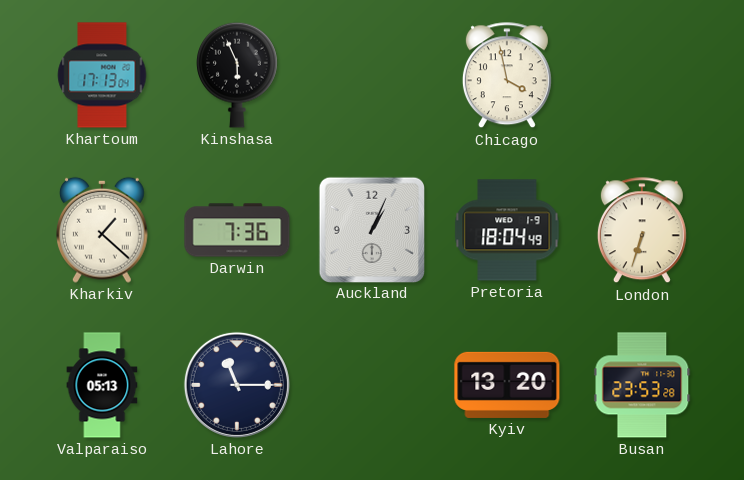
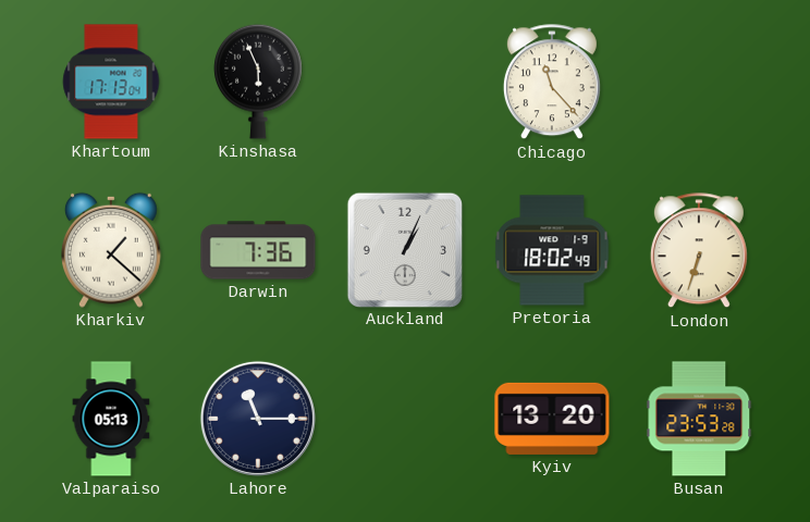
Chicago: 3:58 -> 11:23 (552, 83)
Pretoria: 18:04 -> 18:02 (552, 250)
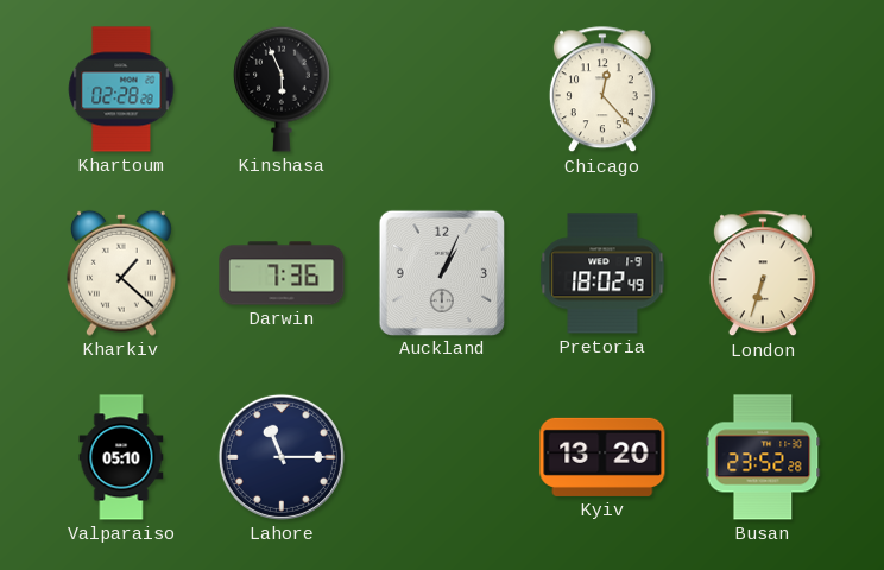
Khartoum: 17:13 -> 02:28 (121, 89)
Chicago: 11:23 -> 12:23 (602, 90)
Valparaiso: 05:13 -> 05:10 (121, 457)
Busan: 23:53 -> 23:52 (763, 457)
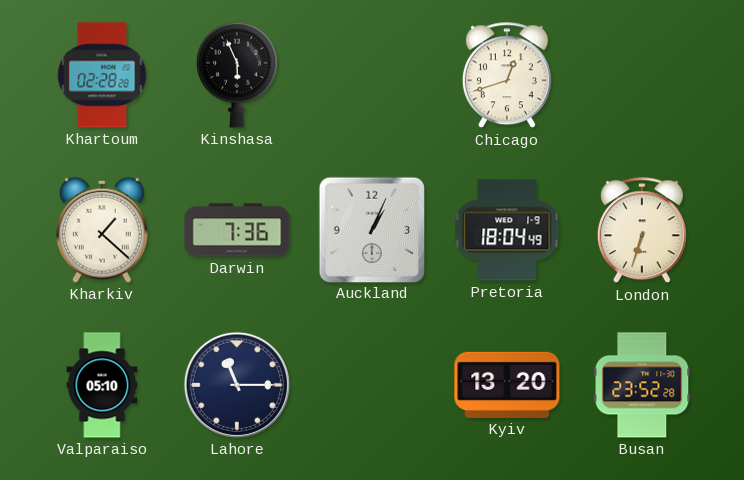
Chicago: 12:23 -> 12:42 (507, 76)
Pretoria: 18:02 -> 18:04 (507, 230)
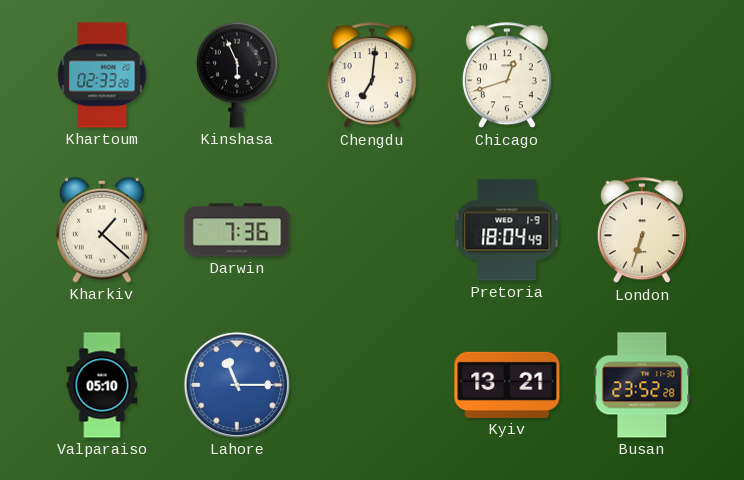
Khartoum: 02:28 -> 02:33 (102, 75)
Chengdu: none -> 7:01 (372, 76)
Auckland: 1:04 -> none (371, 229)
Lahore dial: navy -> blue (237, 385)
Kyiv: 13:20 -> 13:21 (507, 385)
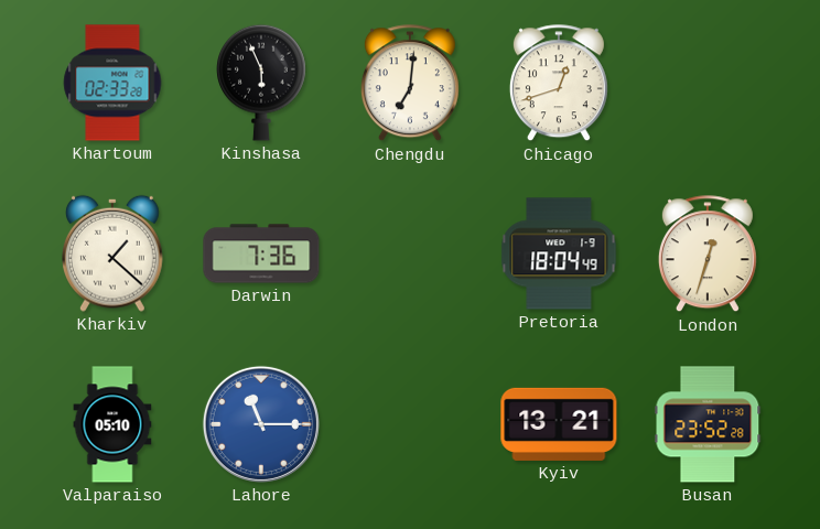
London: 6:33 -> 12:33 (708, 255)
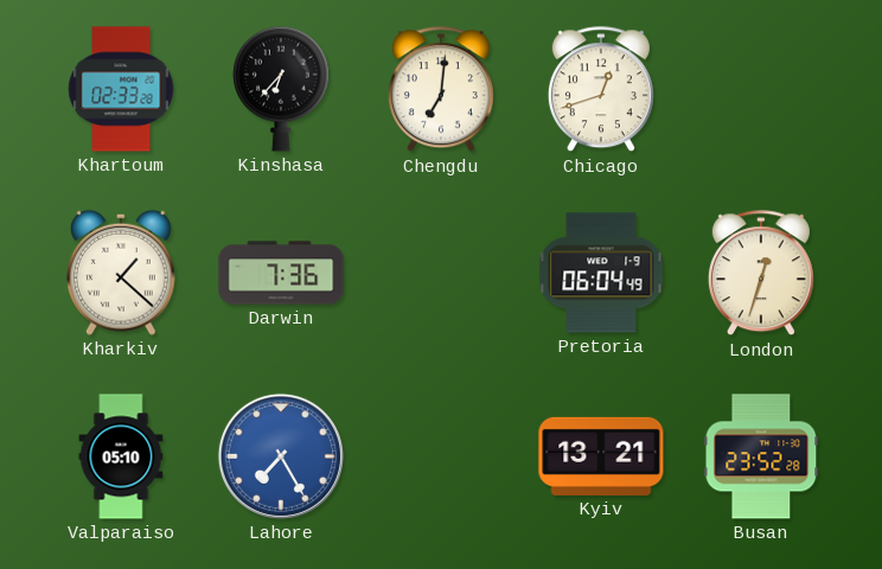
Kinshasa: 5:56 -> 6:37 (281, 89)
Pretoria: 18:04 -> 06:04 (601, 273)
Lahore: 11:15 -> 7:25 (281, 456)
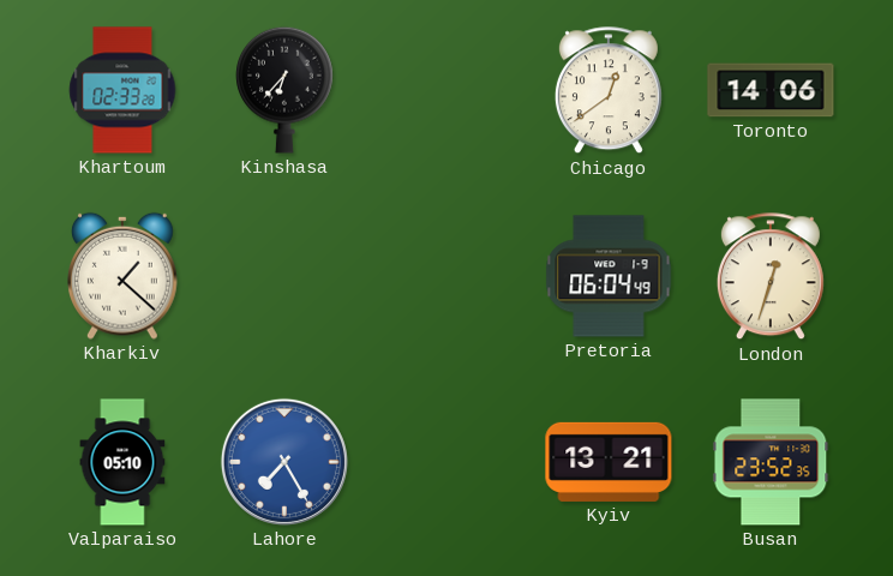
Chengdu: 7:01 -> none (441, 90)
Chicago: 12:42 -> 12:39 (609, 91)
Toronto: none -> 14:06 (771, 90)
Darwin: 7:36 -> none (281, 273)
Busan: 23:52:28 -> 23:52:35 (771, 462)
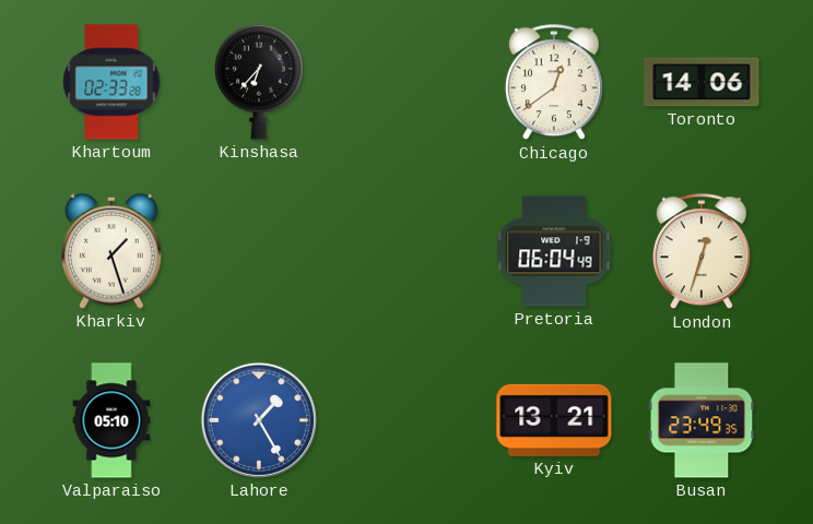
Kharkiv: 1:22 -> 1:27 (113, 251)
Lahore: 7:25 -> 1:25 (259, 420)
Busan: 23:52 -> 23:49 (702, 420)
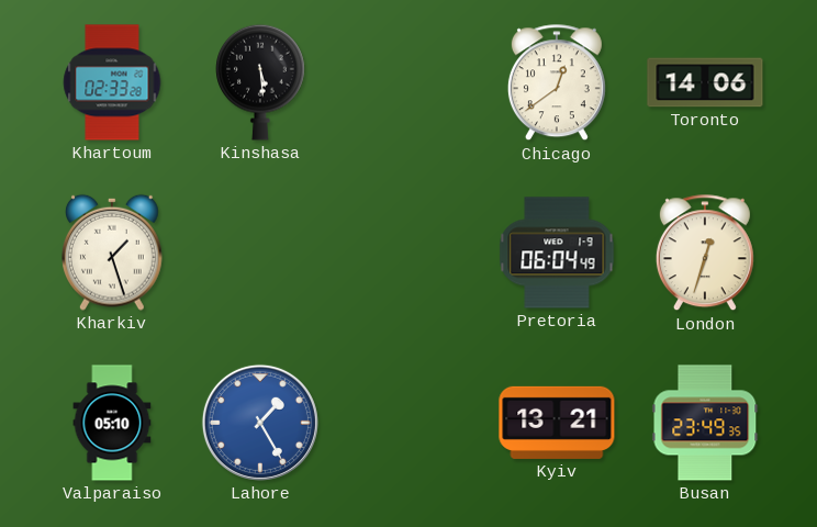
Kinshasa: 6:37 -> 5:29 (260, 82)
